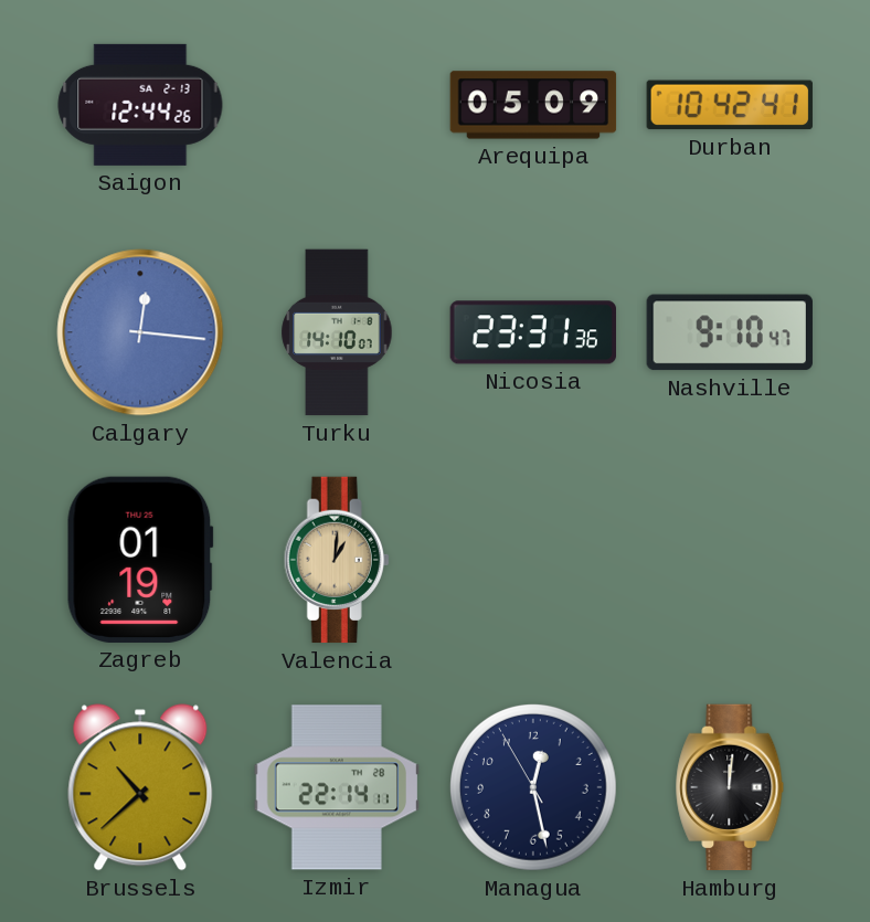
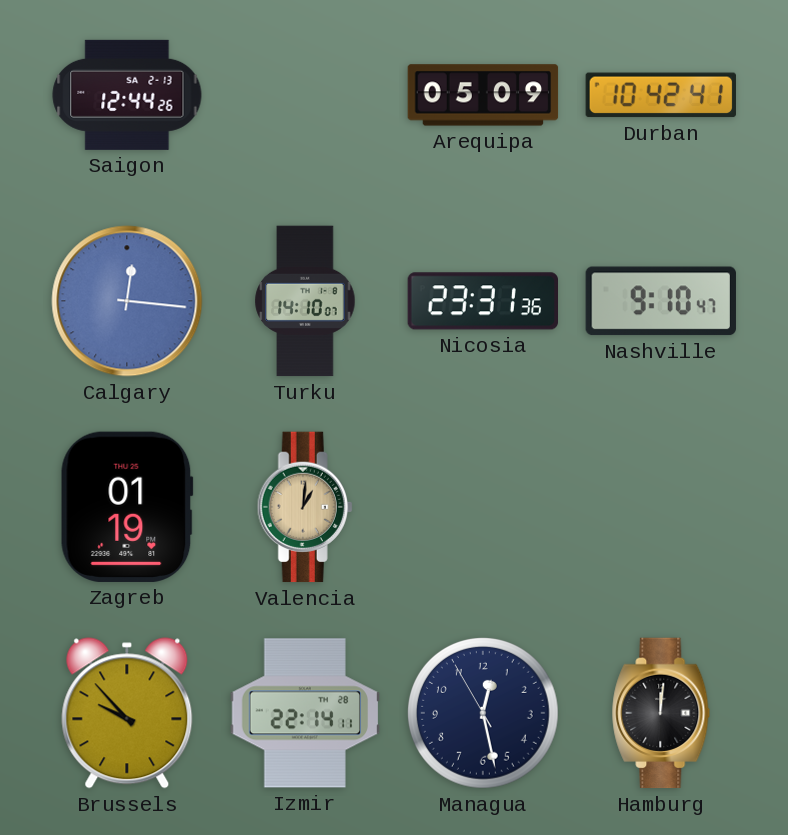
Brussels: 10:38 -> 9:53 (127, 713)
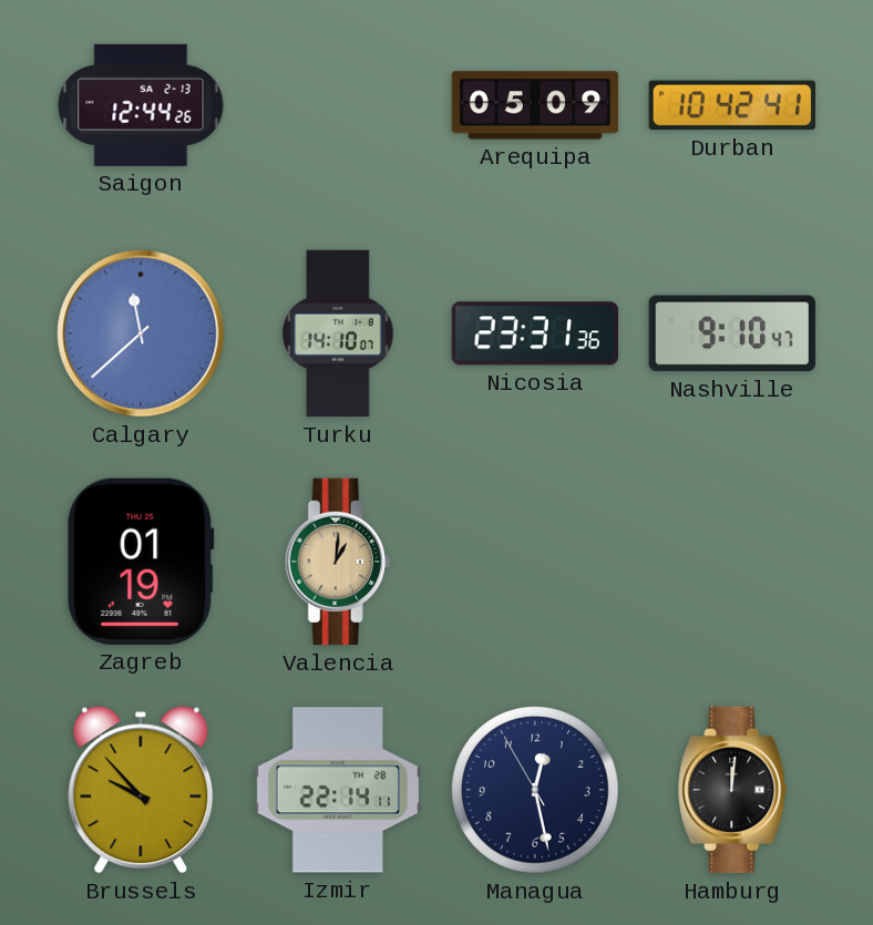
Calgary: 12:16 -> 11:38 (141, 333)
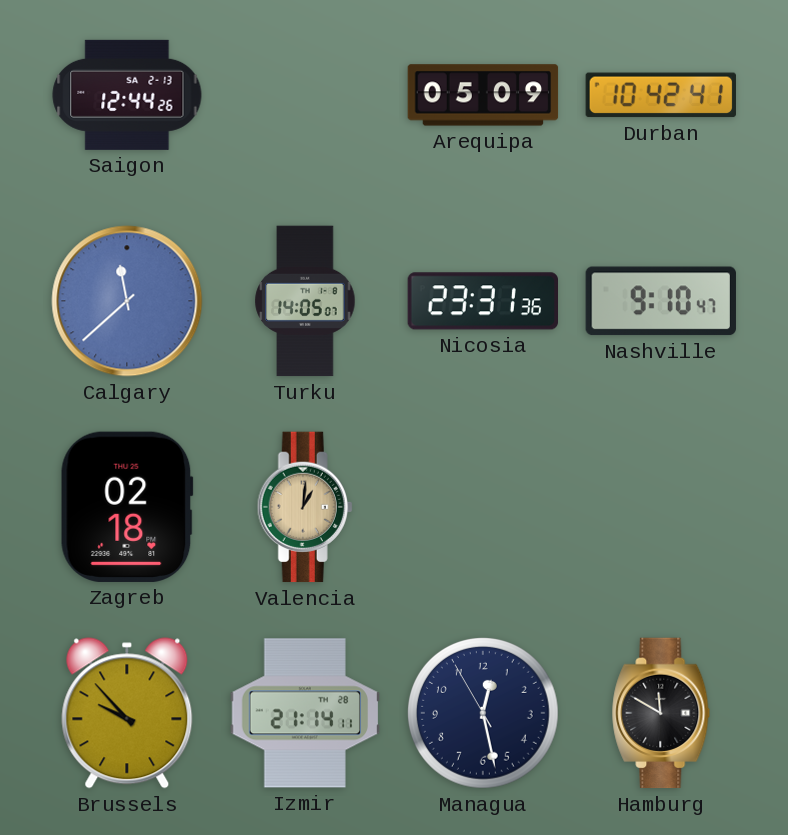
Turku: 14:10 -> 14:05 (305, 301)
Zagreb: 01:19 -> 02:18 (127, 507)
Izmir: 22:14 -> 21:14 (305, 713)
Hamburg: 12:01 -> 11:50 (661, 713)
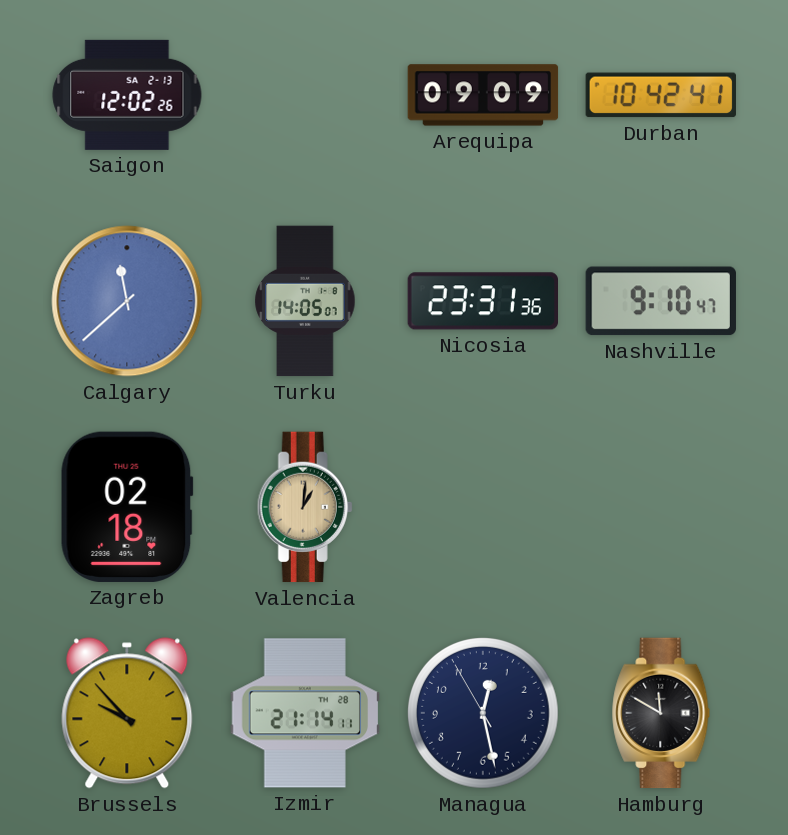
Saigon: 12:44 -> 12:02 (127, 95)
Arequipa: 05:09 -> 09:09 (483, 95)
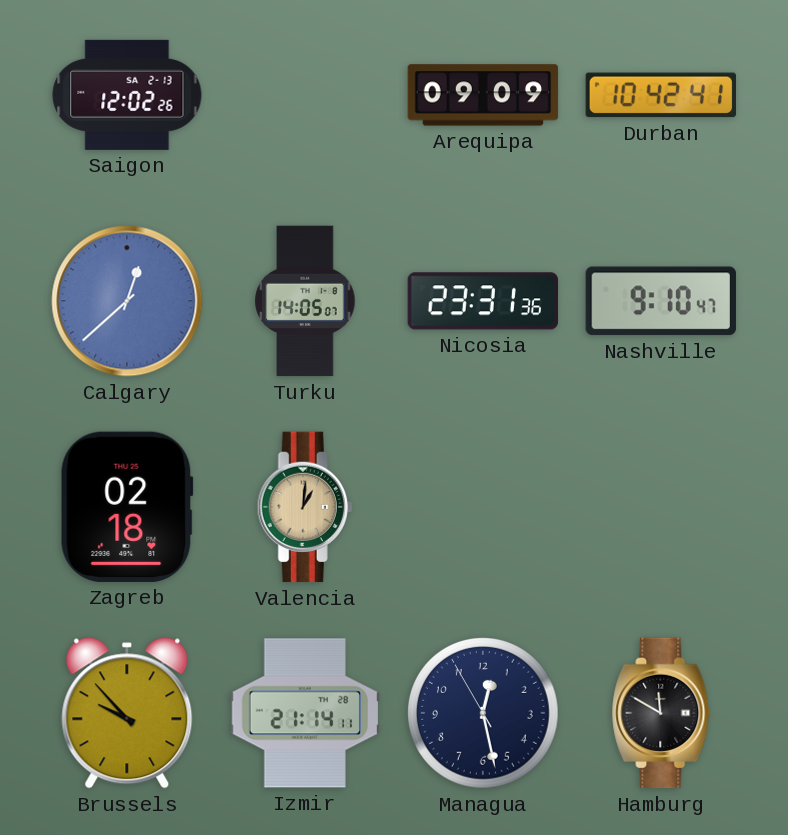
Calgary: 11:38 -> 12:38 (127, 301)
